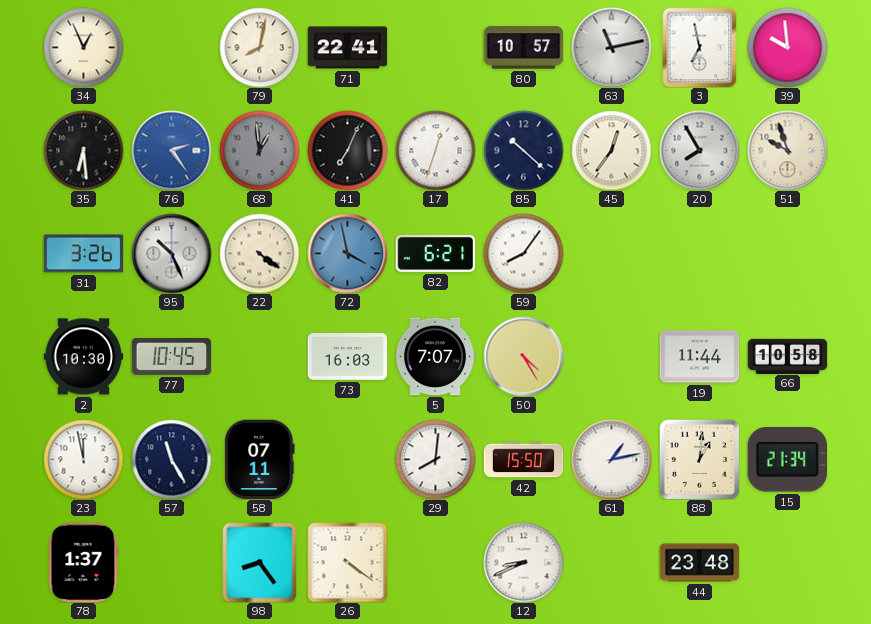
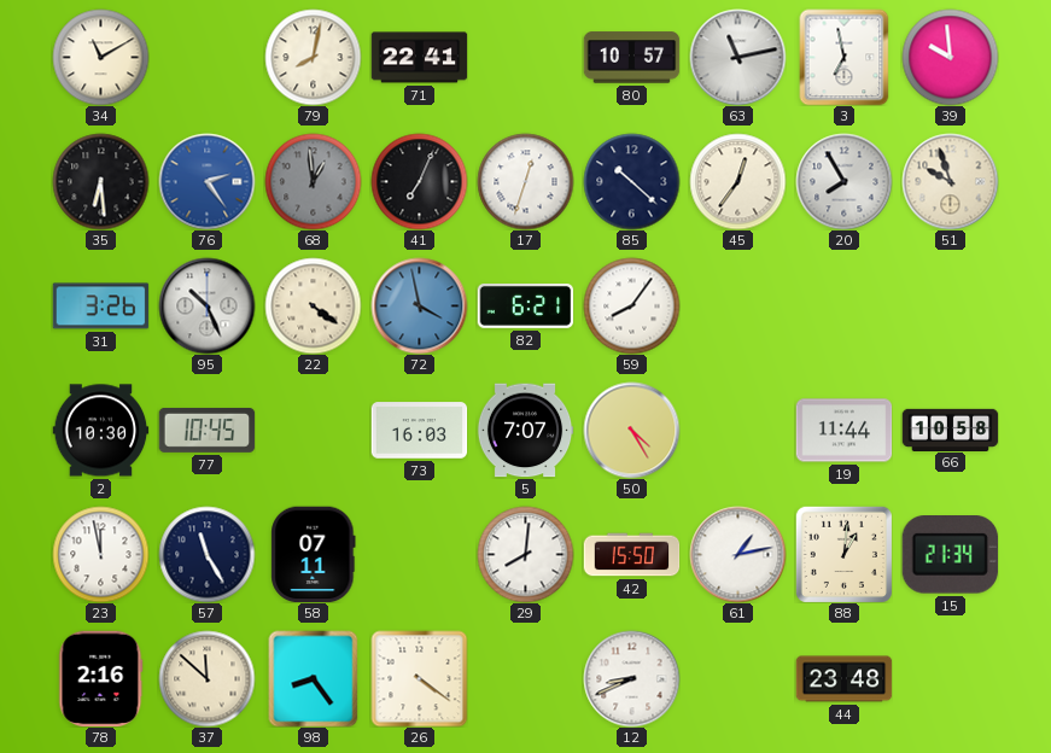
34: 12:56 -> 11:10 (100, 57)
78: 1:37 -> 2:16 (101, 678)
37: none -> 11:52 (206, 678)
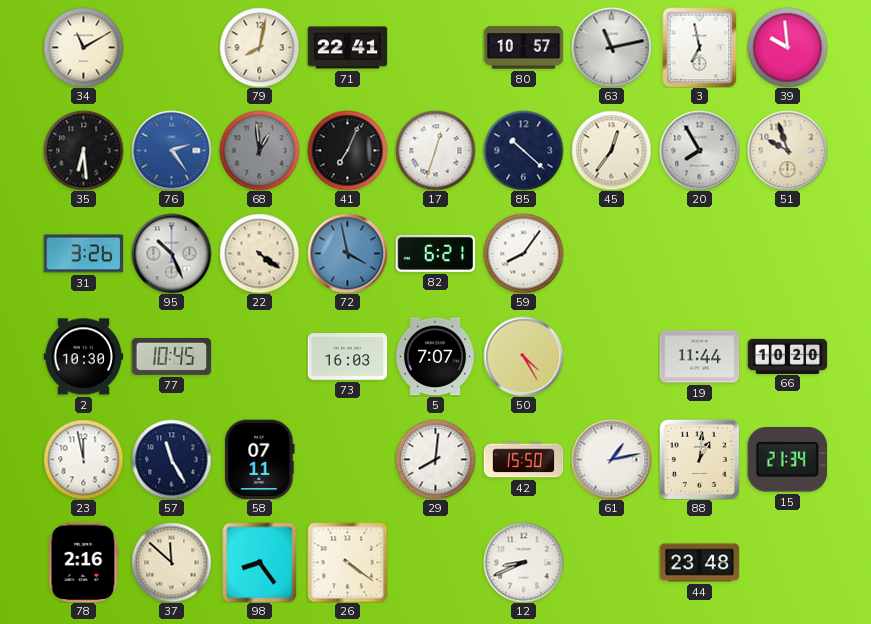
66: 10:58 -> 10:20 (787, 356)
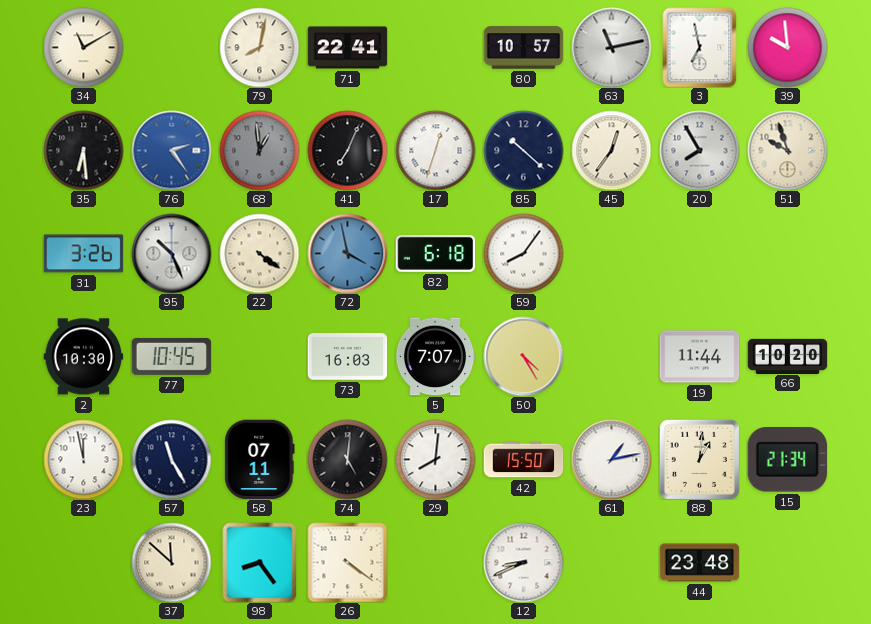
82: 6:21 -> 6:18 (435, 254)
74: none -> 5:01 (347, 459)
78: 2:16 -> none (84, 562)
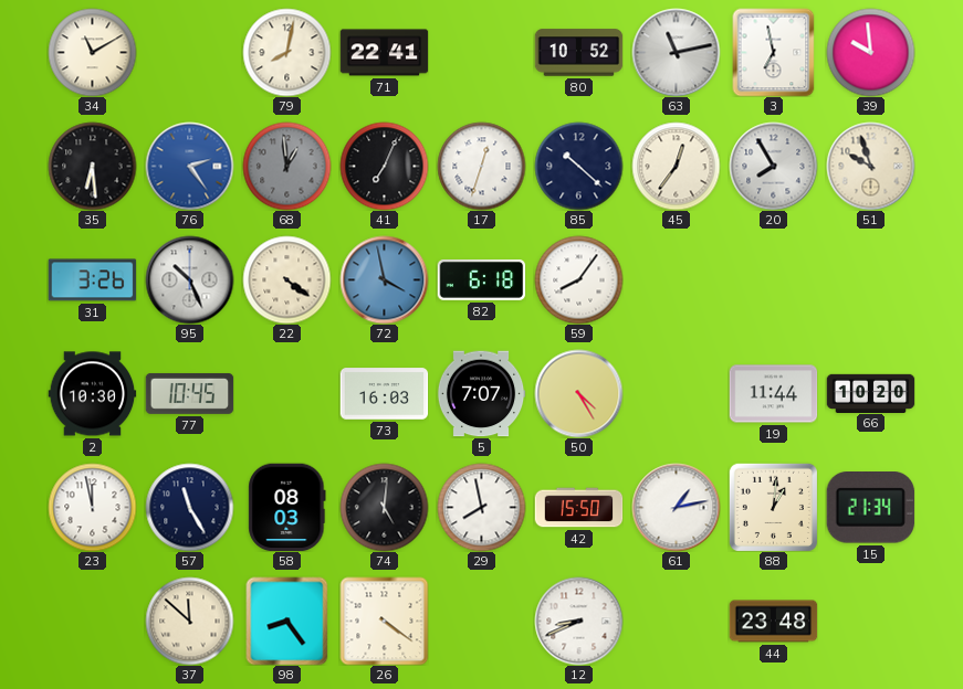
80: 10:57 -> 10:52 (578, 53)
58: 07:11 -> 08:03 (287, 507)
29: 8:01 -> 7:58 (481, 507)
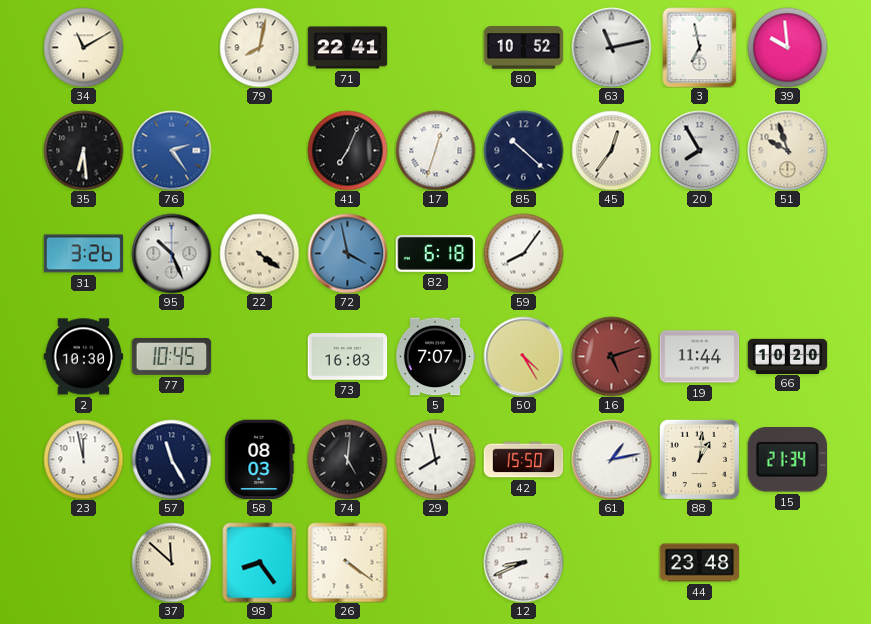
68: 12:59 -> none (286, 166)
16: none -> 5:12 (611, 356)
